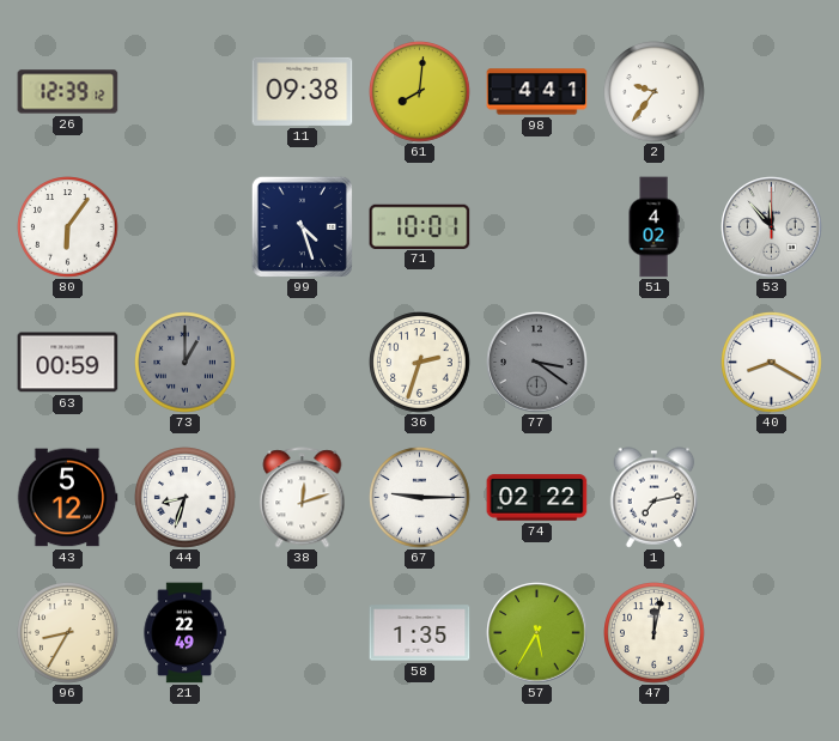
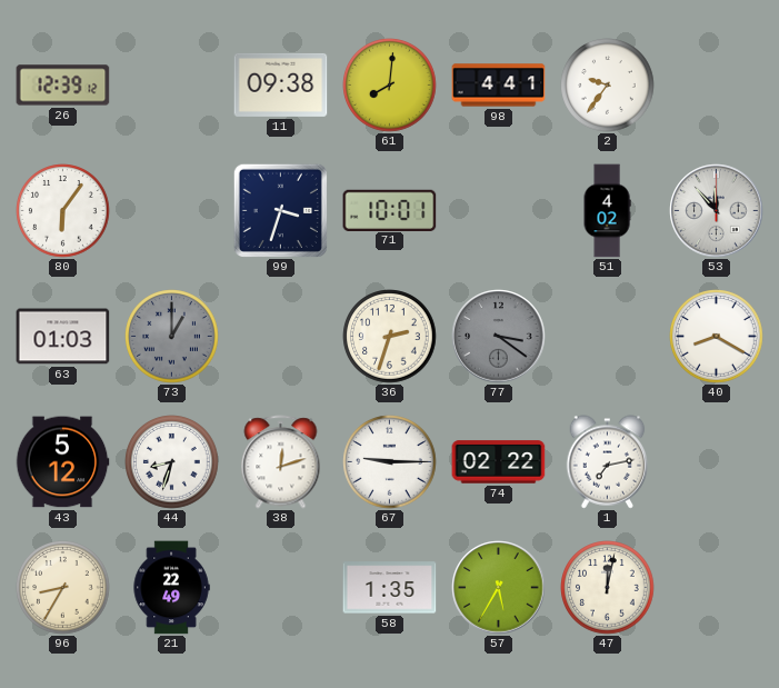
99: 4:27 -> 3:33 (280, 210)
63: 00:59 -> 01:03 (63, 337)
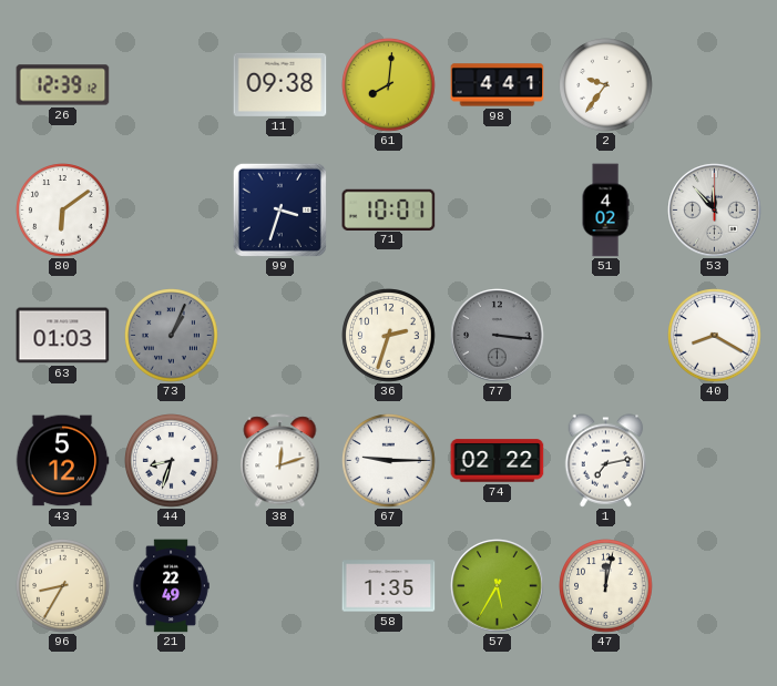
80: 6:06 -> 6:09 (63, 211)
73: 1:00 -> 1:04 (172, 336)
77: 3:21 -> 3:16 (498, 336)
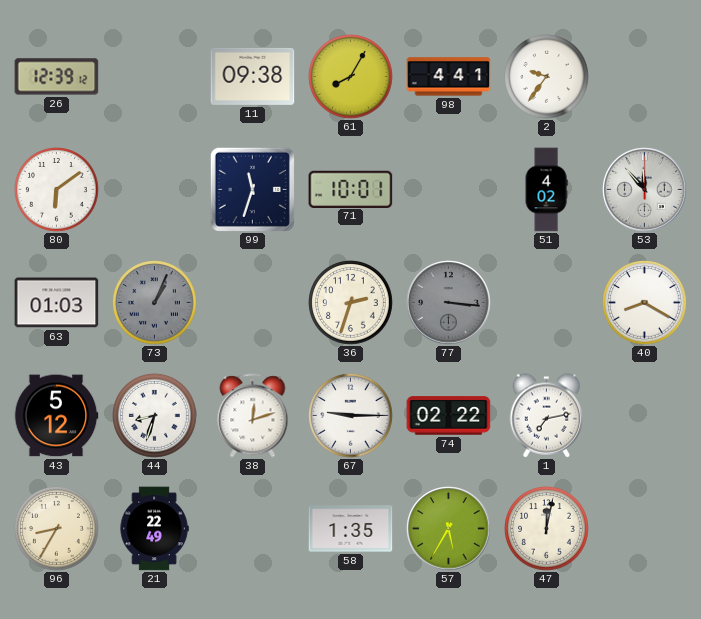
61: 8:01 -> 8:05 (351, 77)
99: 3:33 -> 11:33 (252, 189)
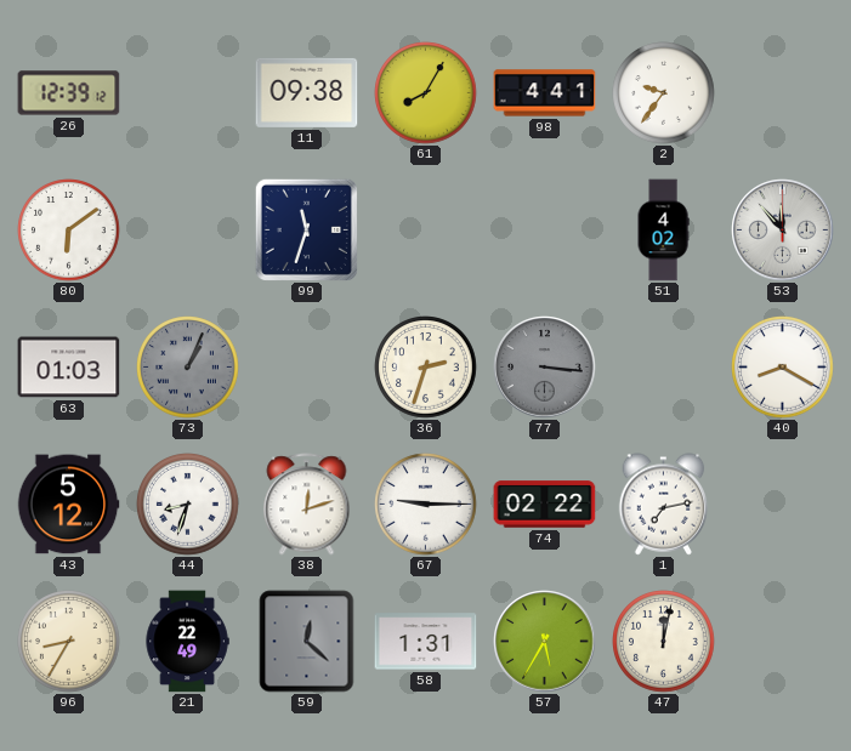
71: 10:01 -> none (351, 189)
59: none -> 12:22 (307, 642)
58: 1:35 -> 1:31 (426, 642)
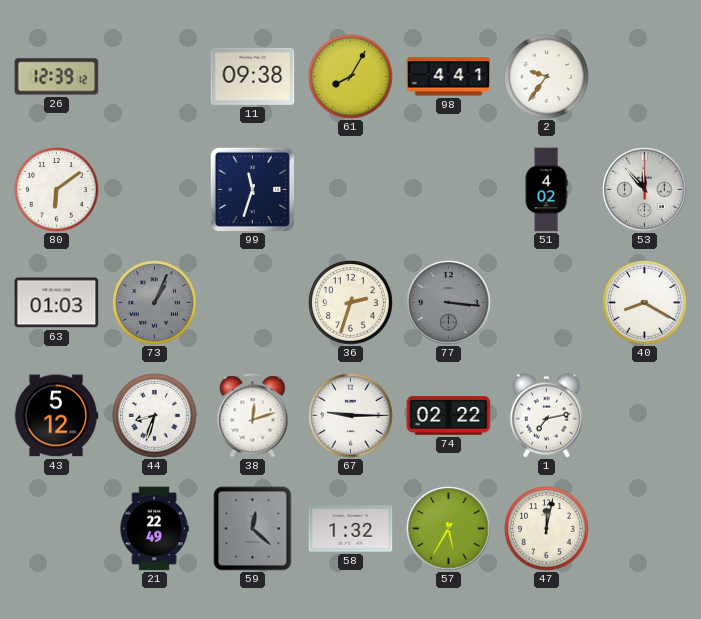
96: 8:35 -> none (69, 642)
58: 1:31 -> 1:32 (351, 529)
